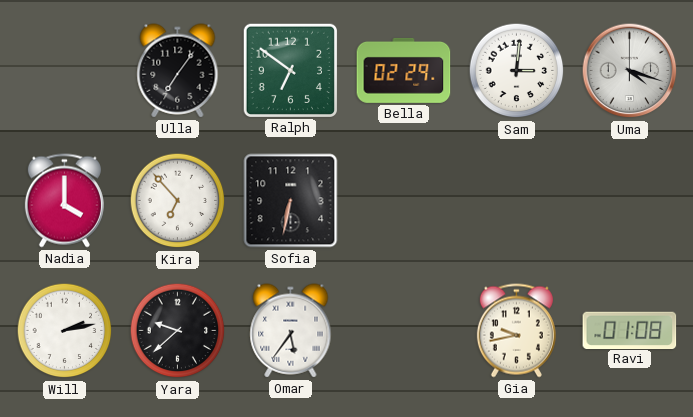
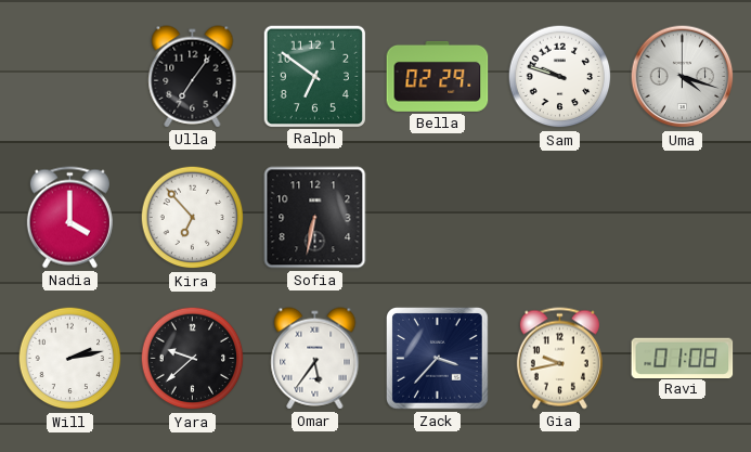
Sam: 3:01 -> 9:48 (560, 77)
Zack: none -> 3:37 (438, 359)
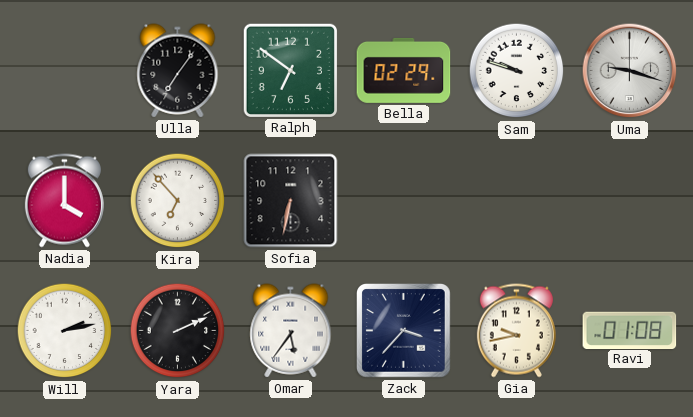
Uma: 4:18 -> 9:18 (630, 71)
Yara: 9:38 -> 2:11 (178, 331)
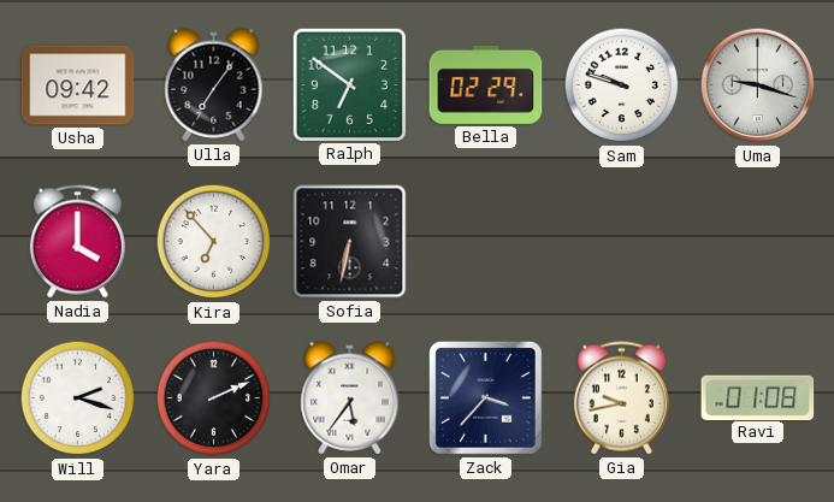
Usha: none -> 09:42 (78, 85)
Will: 2:13 -> 2:18 (78, 398)
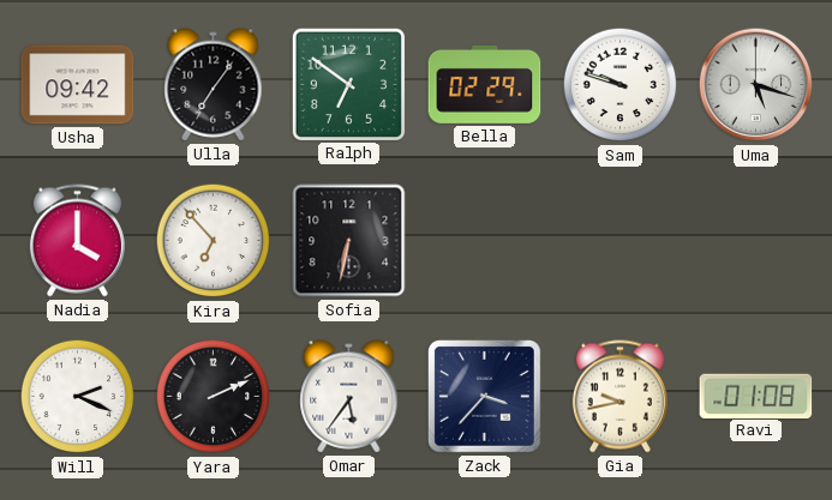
Uma: 9:18 -> 5:18 (756, 85)
Will: 2:18 -> 2:19 (78, 397)
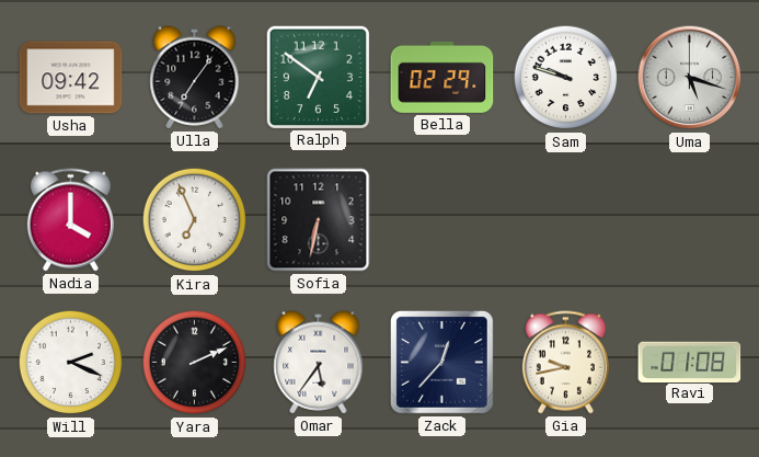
Kira: 6:53 -> 6:56 (195, 220)
Zack: 3:37 -> 12:37 (442, 363)
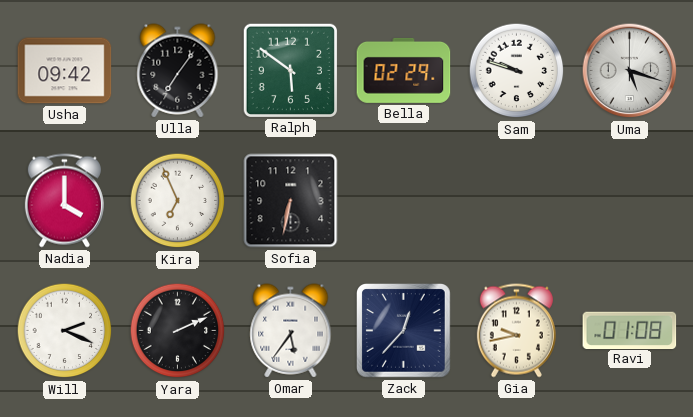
Ralph: 6:51 -> 5:51 (290, 70)
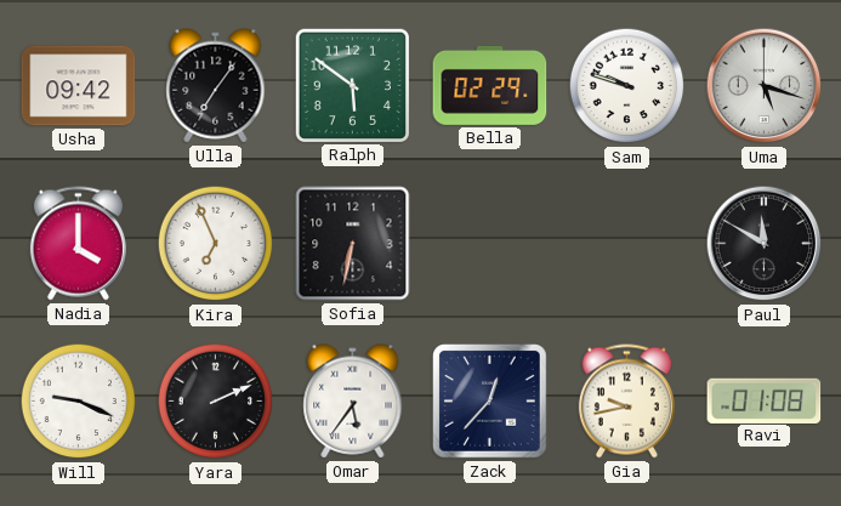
Paul: none -> 11:50 (765, 244)
Will: 2:19 -> 9:19 (79, 402)
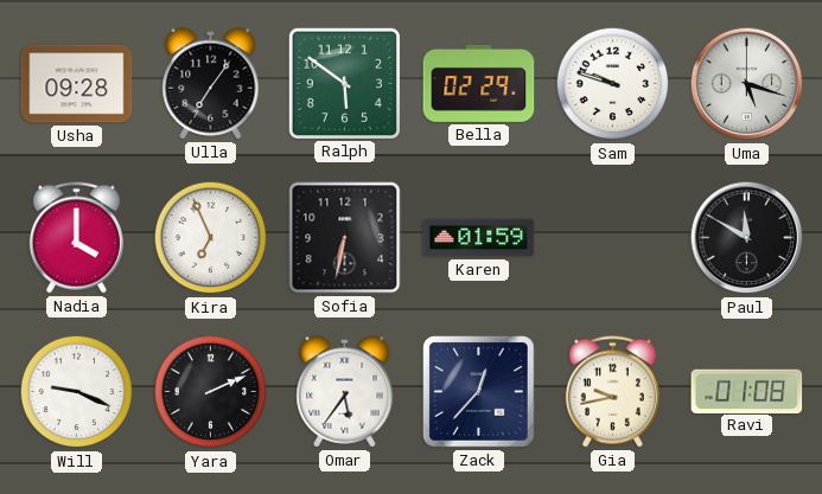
Usha: 09:42 -> 09:28 (77, 84)
Karen: none -> 01:59 (479, 238)
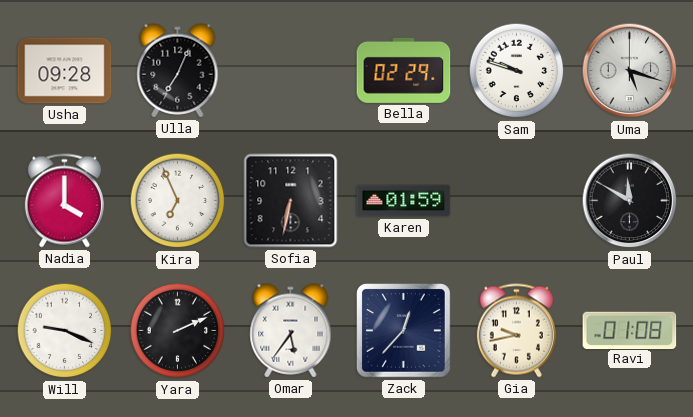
Ulla: 7:06 -> 7:04 (178, 71)
Ralph: 5:51 -> none (344, 83)
